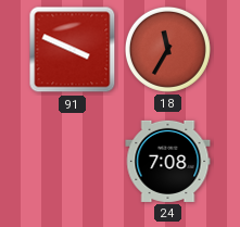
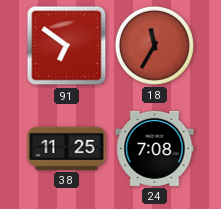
91: 3:49 -> 6:51 (67, 46)
38: none -> 11:25 (67, 148)
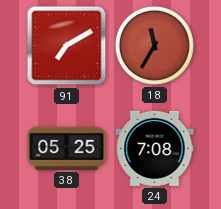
91: 6:51 -> 7:10 (67, 46)
38: 11:25 -> 05:25 (67, 148)
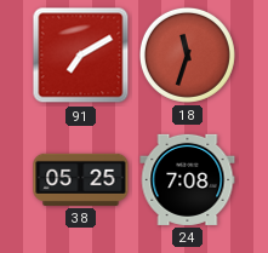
18: 11:35 -> 11:33 (187, 54)
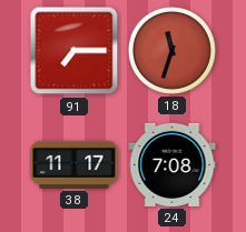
91: 7:10 -> 7:15 (75, 51)
38: 05:25 -> 11:17 (75, 164)
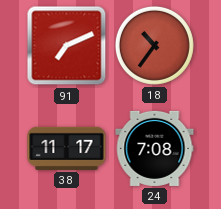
91: 7:15 -> 7:11 (67, 46)
18: 11:33 -> 10:36 (154, 45)
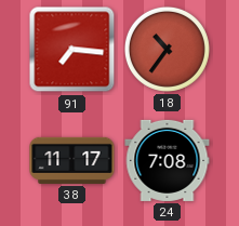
91: 7:11 -> 7:16 (72, 50)
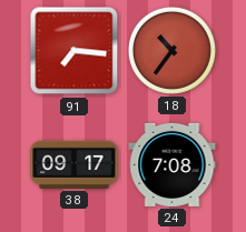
38: 11:17 -> 09:17 (75, 164)
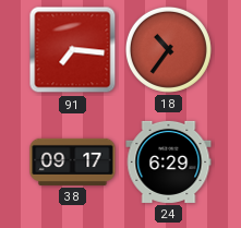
24: 7:08 -> 6:29 (169, 161)
